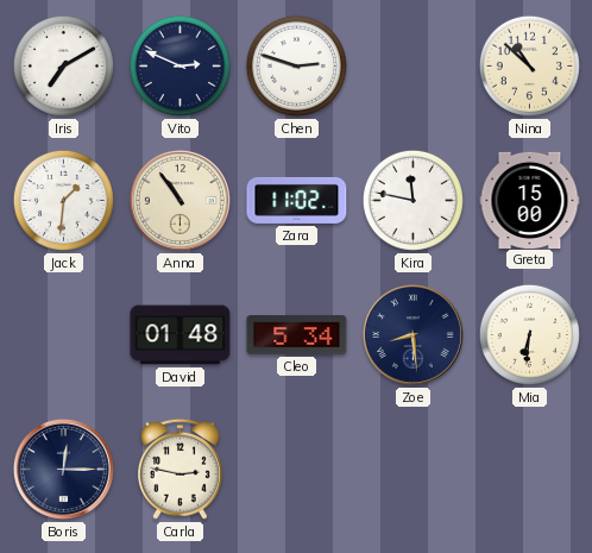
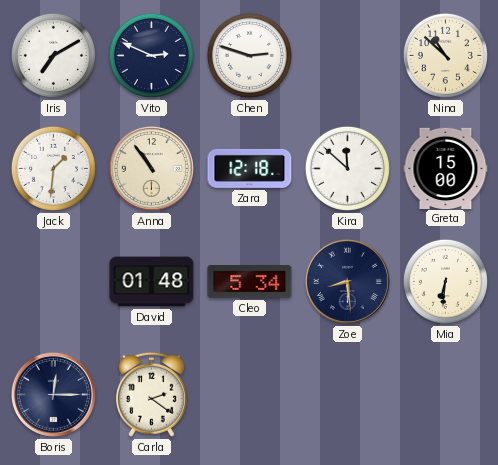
Zara: 11:02 -> 12:18 (250, 168)
Kira: 11:47 -> 11:52 (347, 168)
Carla: 2:47 -> 2:21 (151, 394)
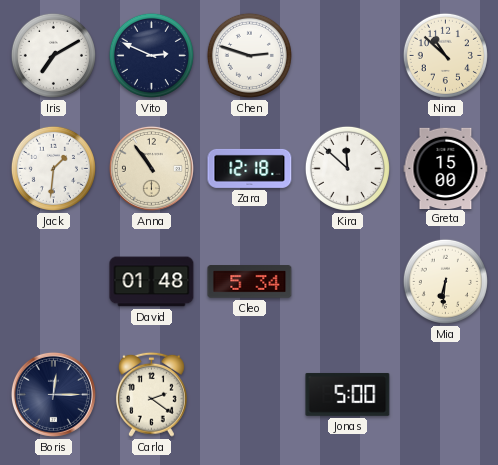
Zoe: 8:29 -> none (347, 281)
Jonas: none -> 5:00 (348, 394)
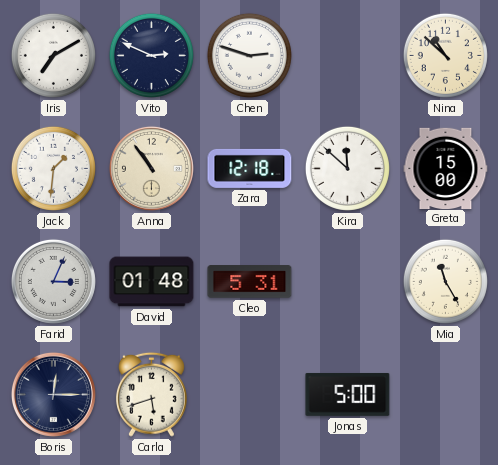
Farid: none -> 3:04 (53, 281)
Cleo: 5:34 -> 5:31 (250, 282)
Mia: 6:31 -> 11:25 (445, 281)
Carla: 2:21 -> 5:42 (151, 394)
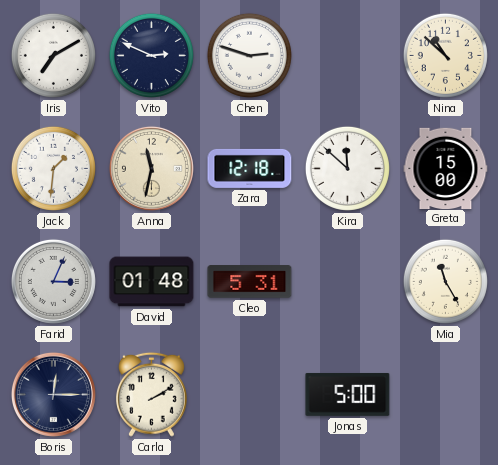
Anna: 10:54 -> 11:32 (151, 168)
Carla: 5:42 -> 2:10 (151, 394)
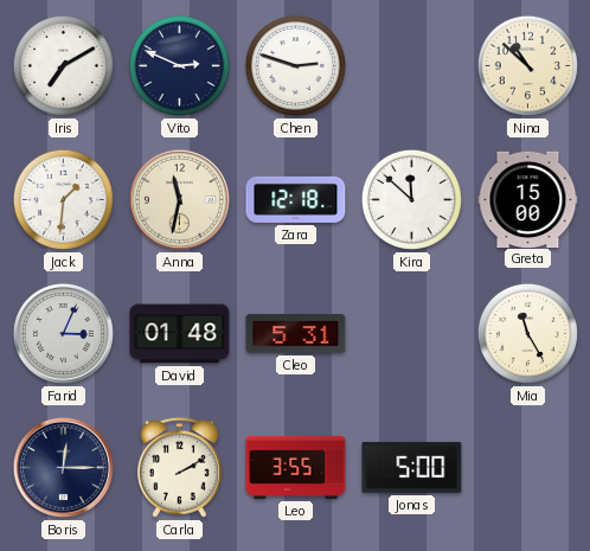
Leo: none -> 3:55 (296, 467)
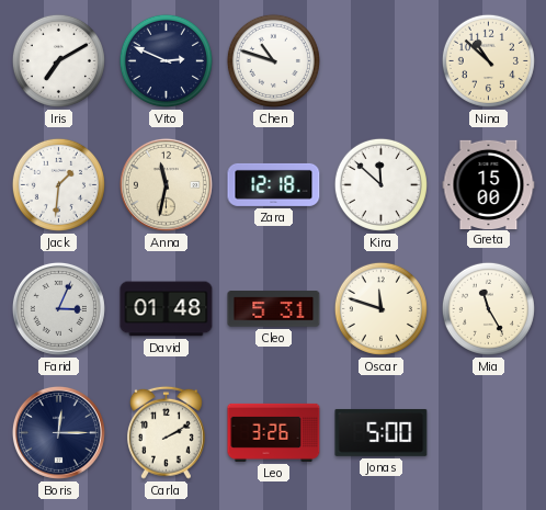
Chen: 2:48 -> 10:48 (273, 60)
Oscar: none -> 11:48 (380, 308)
Leo: 3:55 -> 3:26 (274, 432)
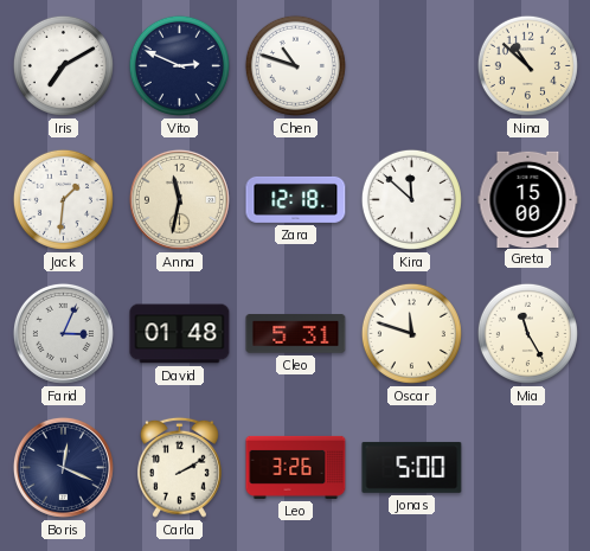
Boris: 12:15 -> 12:19 (63, 467)
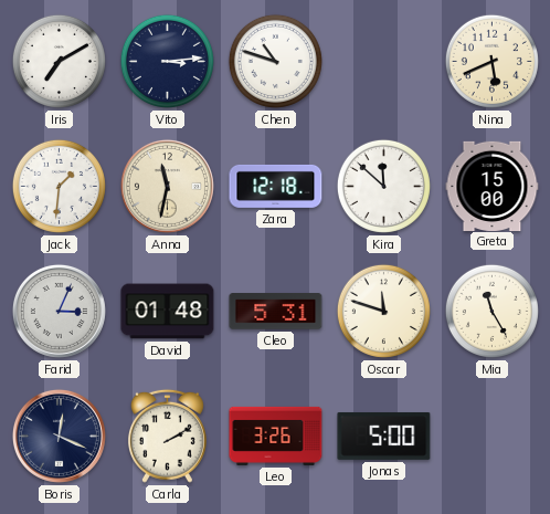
Vito: 2:49 -> 3:14 (167, 61)
Nina: 10:52 -> 5:41 (491, 61)
